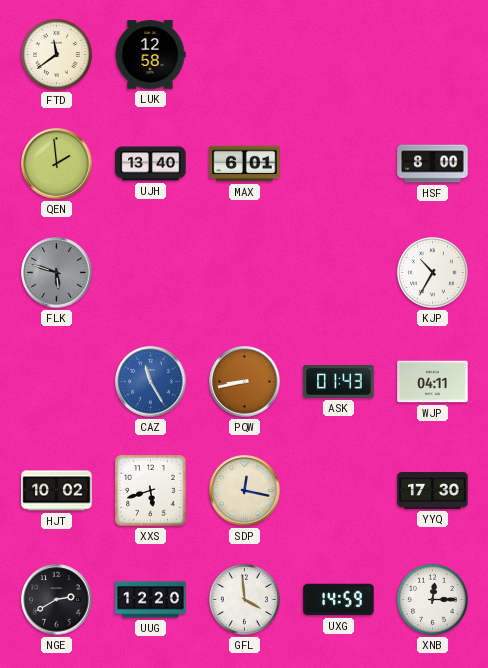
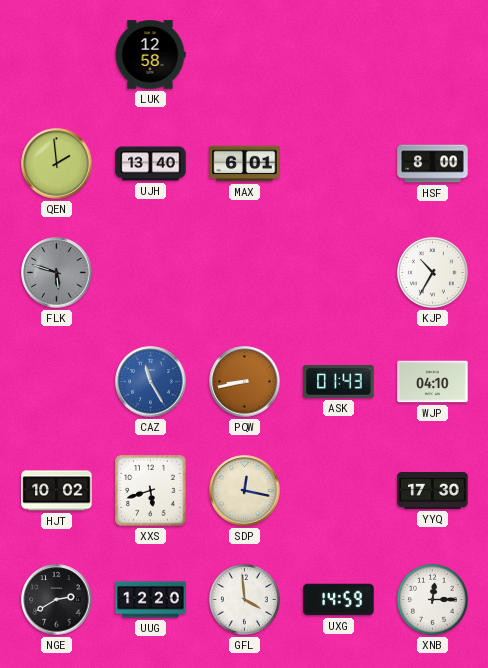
FTD: 11:39 -> none (56, 54)
WJP: 04:11 -> 04:10 (433, 382)
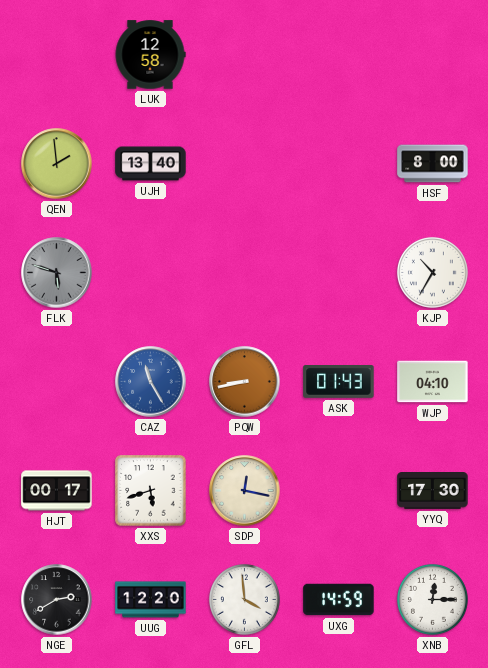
MAX: 6:01 -> none (245, 164)
HJT: 10:02 -> 00:17 (57, 491)
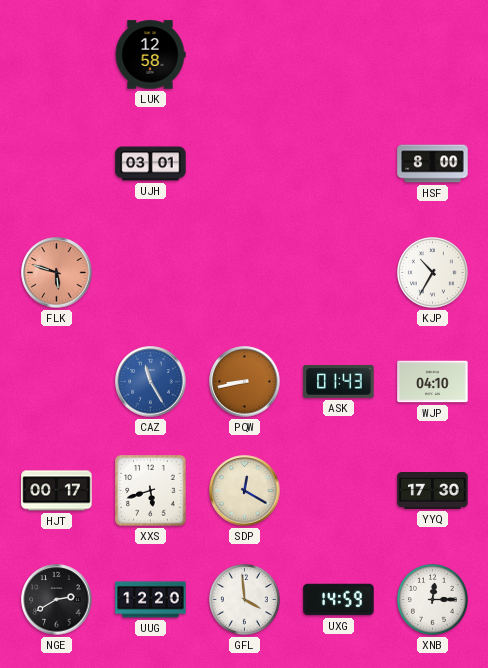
QEN: 1:59 -> none (57, 164)
UJH: 13:40 -> 03:01 (151, 164)
FLK dial: grey -> salmon (57, 273)
SDP: 12:17 -> 12:20 (245, 491)
